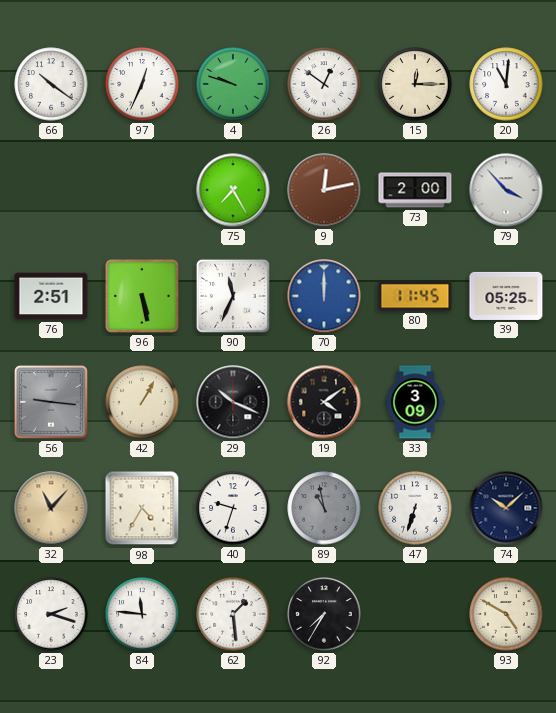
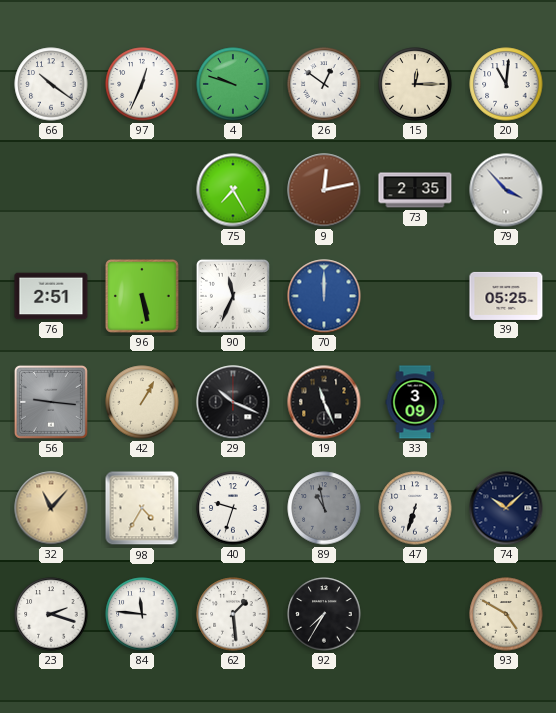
73: 2:00 -> 2:35 (415, 190)
80: 11:45 -> none (415, 296)
19: 4:09 -> 11:26 (324, 402)
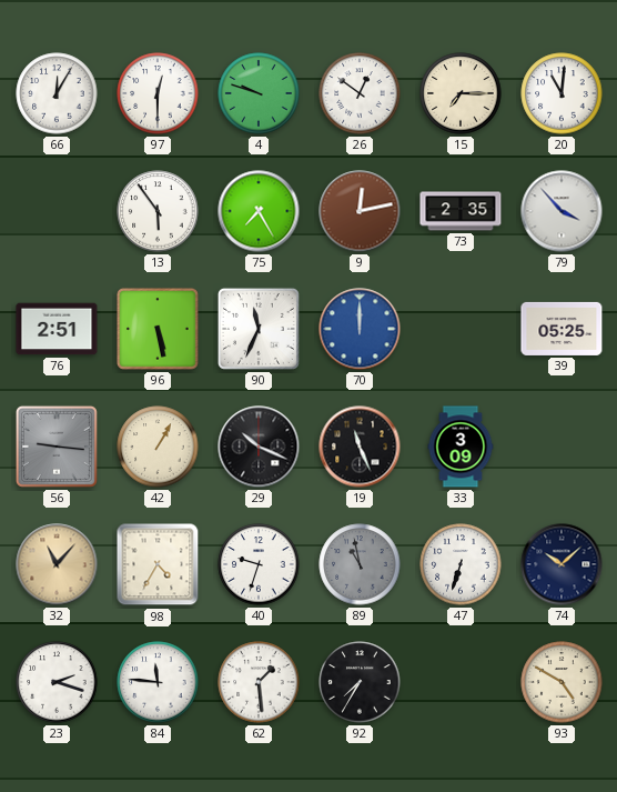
66: 10:21 -> 12:05 (57, 93)
97: 12:34 -> 12:30 (158, 93)
15: 12:15 -> 7:15 (461, 93)
13: none -> 5:54 (158, 211)
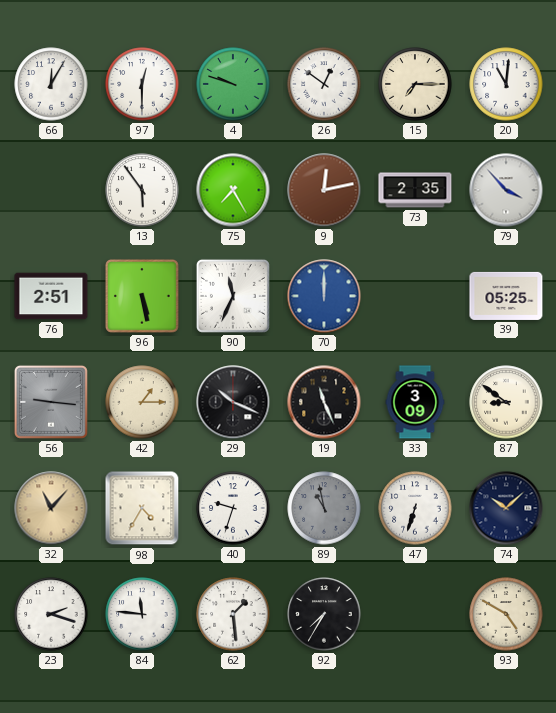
42: 1:05 -> 1:15 (142, 402)
87: none -> 8:51 (506, 402)
